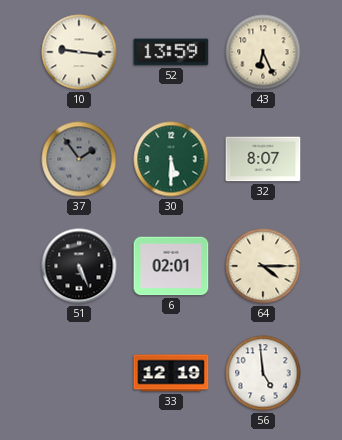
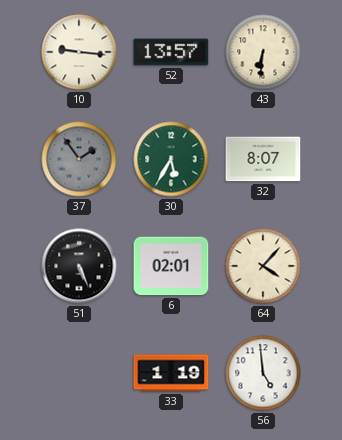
52: 13:59 -> 13:57 (171, 52)
43: 6:26 -> 6:31 (263, 52)
30: 5:30 -> 5:35 (171, 159)
64: 4:15 -> 4:07 (263, 266)
33: 12:19 -> 1:19 (171, 373)
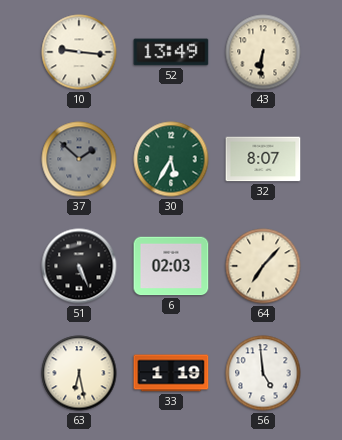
52: 13:57 -> 13:49 (171, 52)
37: 1:54 -> 1:52 (79, 159)
6: 02:01 -> 02:03 (171, 266)
64: 4:07 -> 7:07 (263, 266)
63: none -> 6:28 (79, 373)
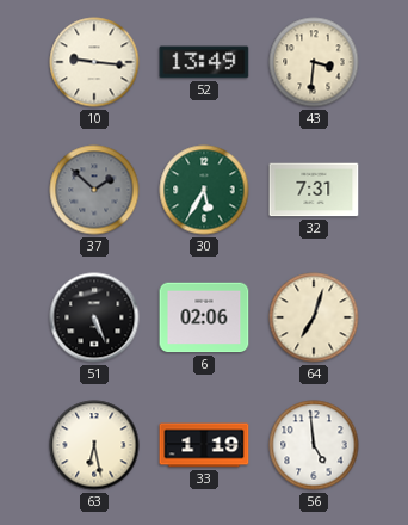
43: 6:31 -> 3:31 (314, 62)
32: 8:07 -> 7:31 (314, 190)
6: 02:03 -> 02:06 (204, 317)
64: 7:07 -> 7:03 (314, 317)
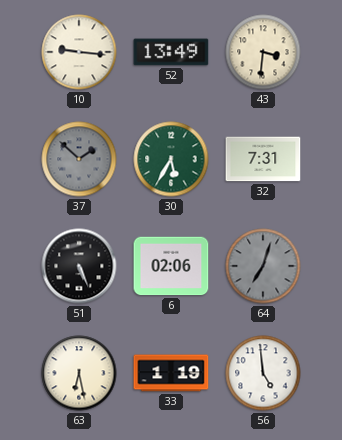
64 dial: cream -> grey (263, 266)
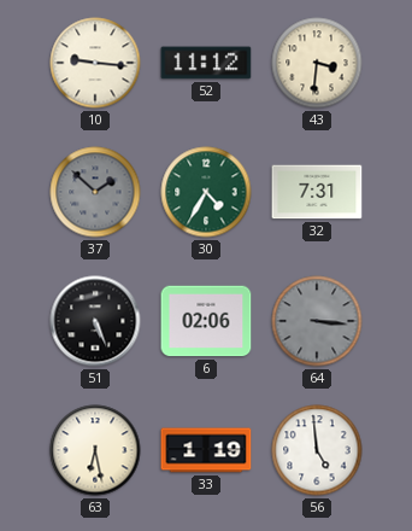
52: 13:49 -> 11:12 (206, 63)
30: 5:35 -> 4:35 (206, 192)
64: 7:03 -> 3:16 (317, 321)
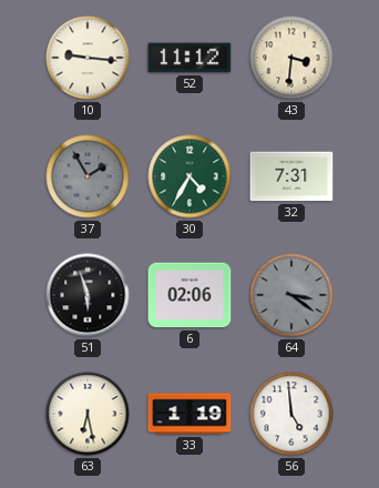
37: 1:52 -> 1:55 (88, 176)
51: 5:26 -> 5:57 (88, 295)
64: 3:16 -> 3:21 (291, 295)
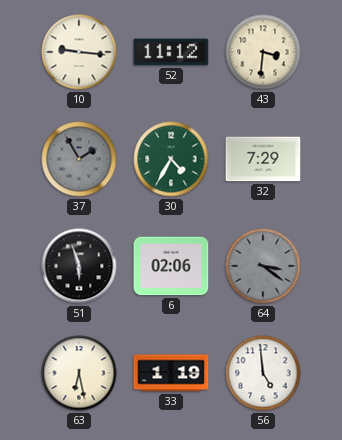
32: 7:31 -> 7:29 (263, 159)
